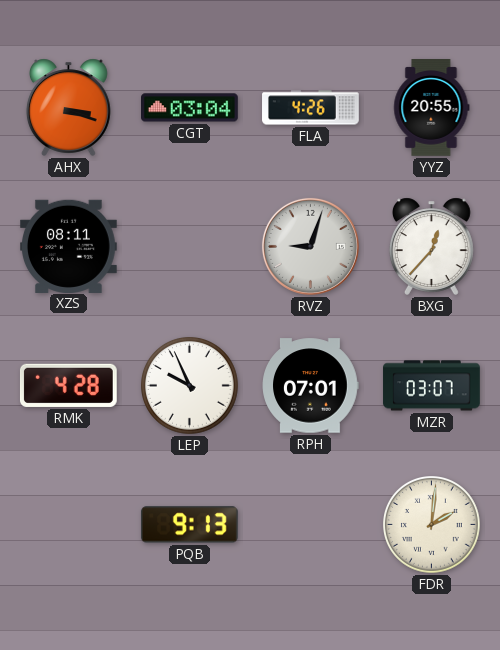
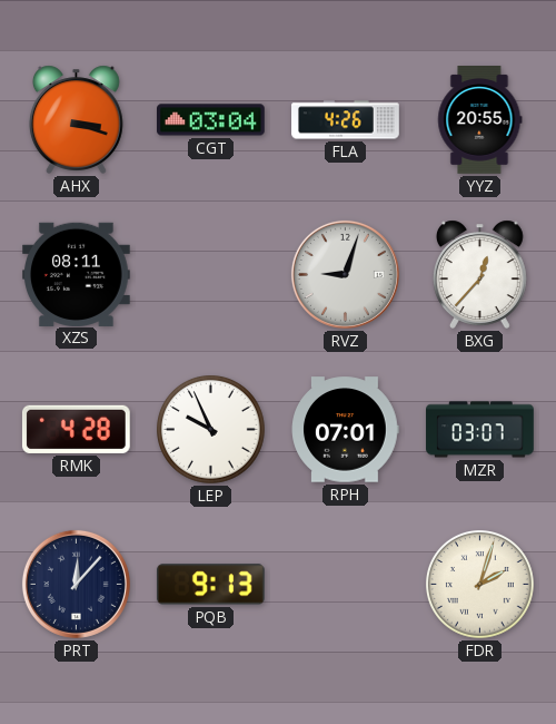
PRT: none -> 12:07 (76, 584)
FDR: 2:01 -> 2:03 (480, 585)
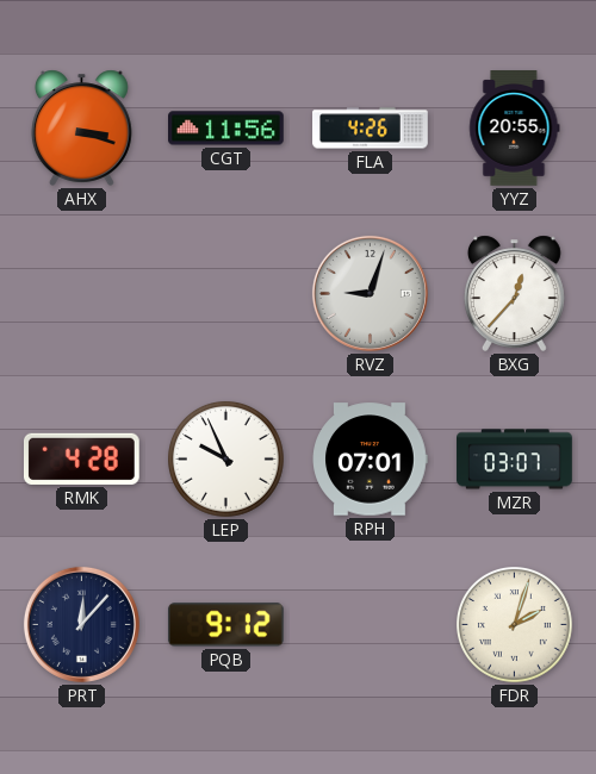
CGT: 03:04 -> 11:56 (226, 129)
XZS: 08:11 -> none (77, 274)
PQB: 9:13 -> 9:12 (225, 625)
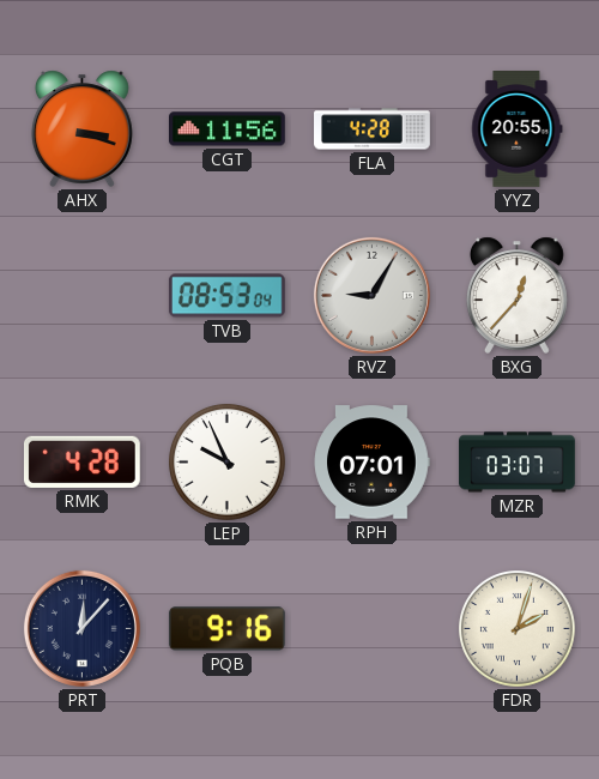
FLA: 4:26 -> 4:28 (373, 129)
TVB: none -> 08:53 (226, 296)
RVZ: 9:03 -> 9:05 (371, 295)
PQB: 9:12 -> 9:16 (226, 629)
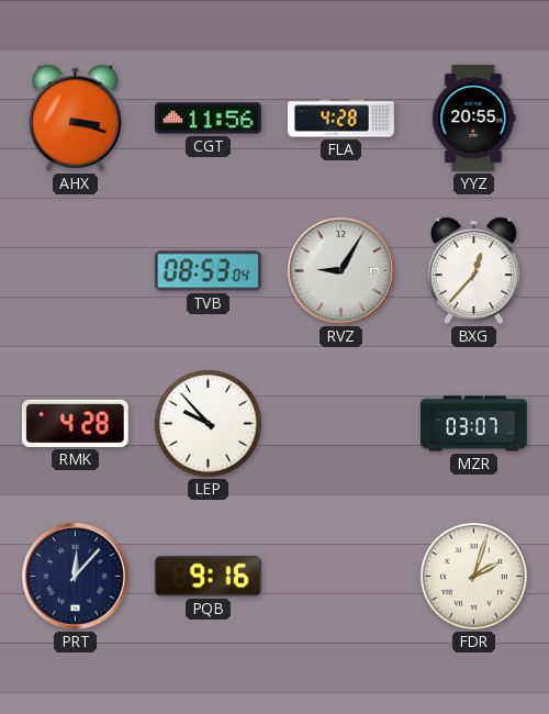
LEP: 9:56 -> 9:53 (209, 424)
RPH: 07:01 -> none (371, 463)
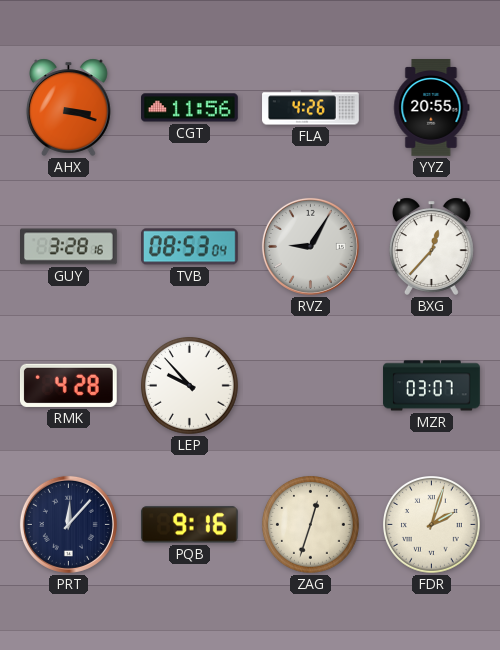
FLA: 4:28 -> 4:26 (311, 108)
GUY: none -> 3:28 (69, 247)
ZAG: none -> 12:33 (311, 525)
